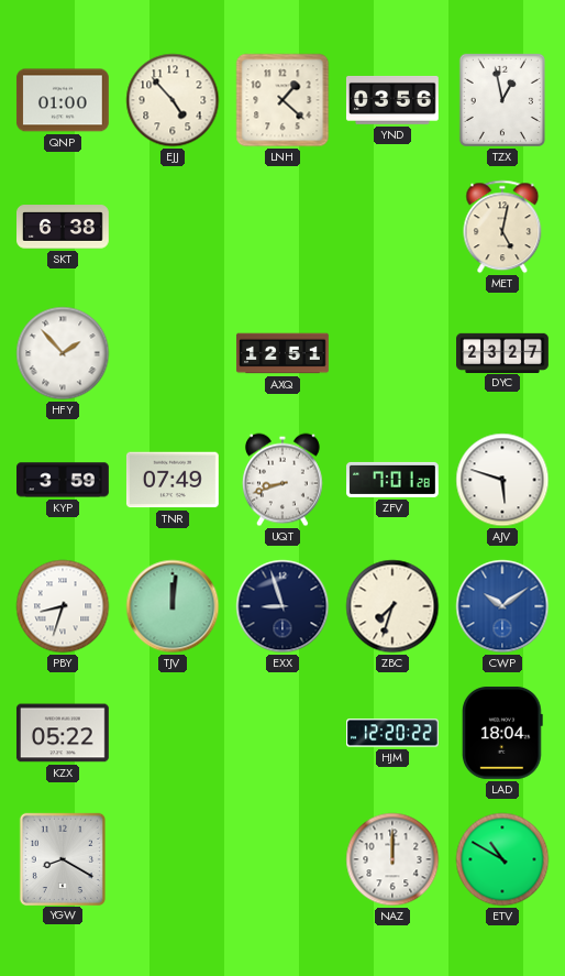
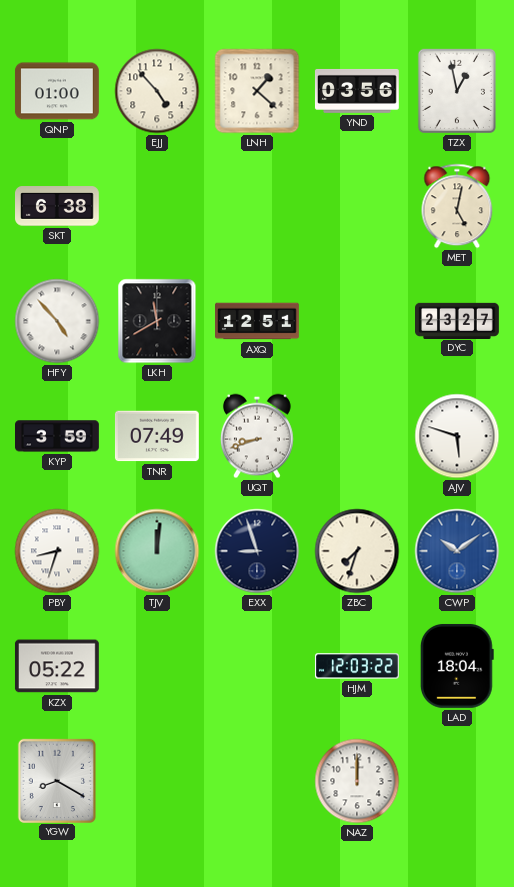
HFY: 1:53 -> 4:53 (57, 321)
LKH: none -> 11:40 (157, 321)
ZFV: 7:01 -> none (394, 480)
HJM: 12:20 -> 12:03 (358, 666)
ETV: 10:50 -> none (502, 859)
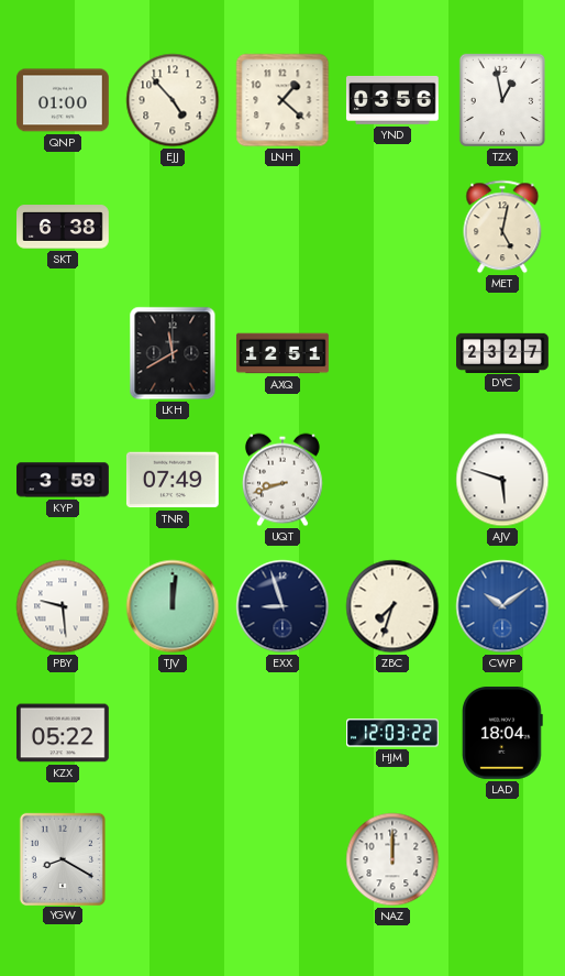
HFY: 4:53 -> none (57, 321)
PBY: 8:33 -> 9:29 (63, 606)
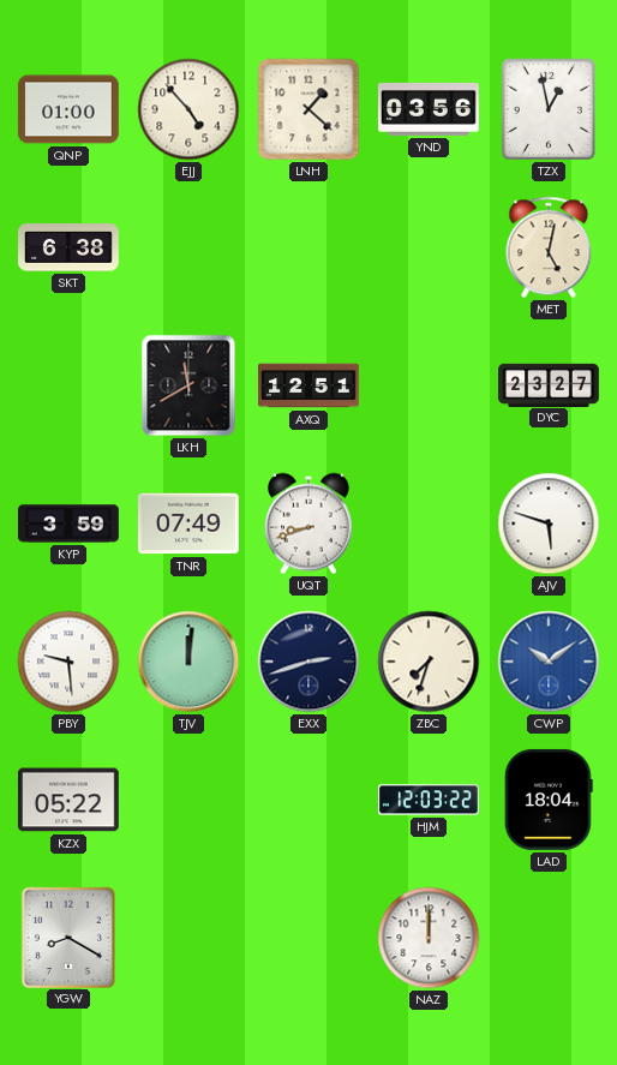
EXX: 8:57 -> 2:42 (308, 662)
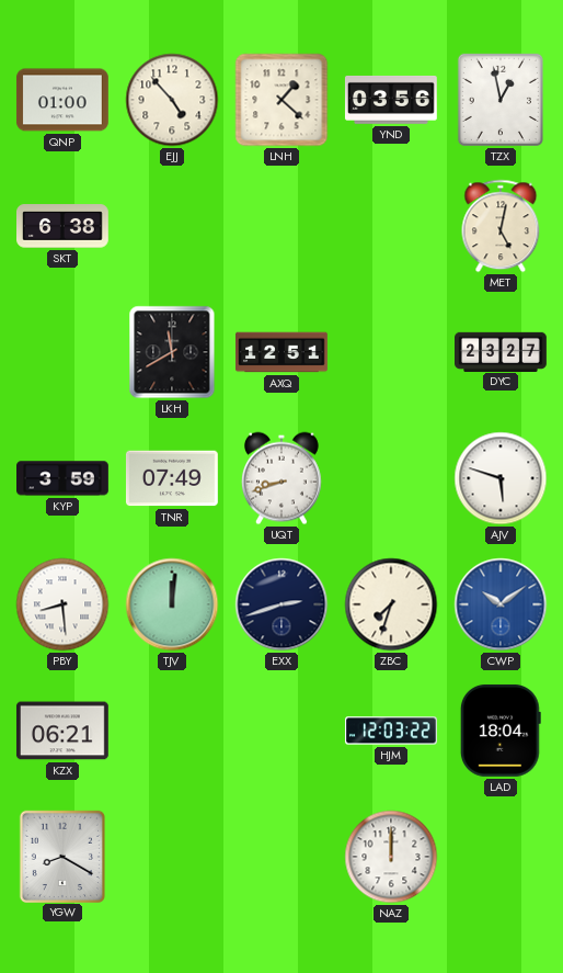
PBY: 9:29 -> 8:29 (62, 604)
KZX: 05:22 -> 06:21 (62, 731)
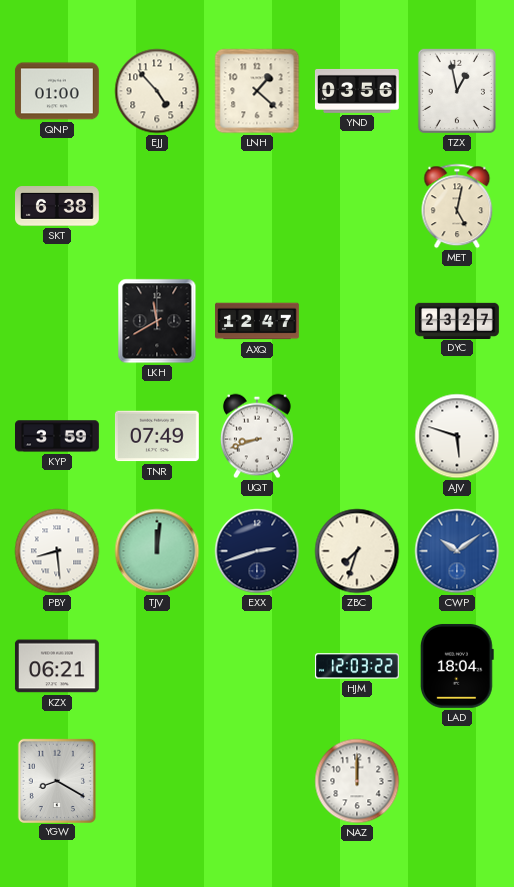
AXQ: 12:51 -> 12:47 (258, 321)
